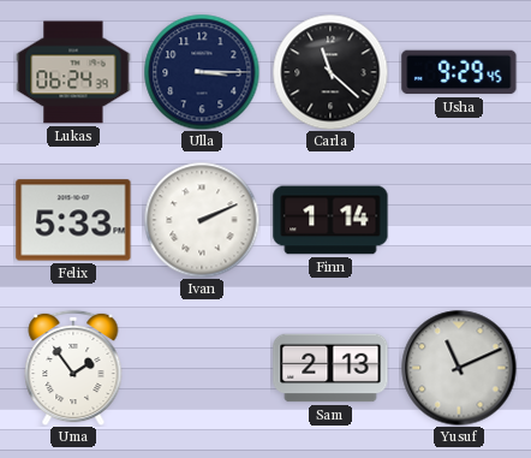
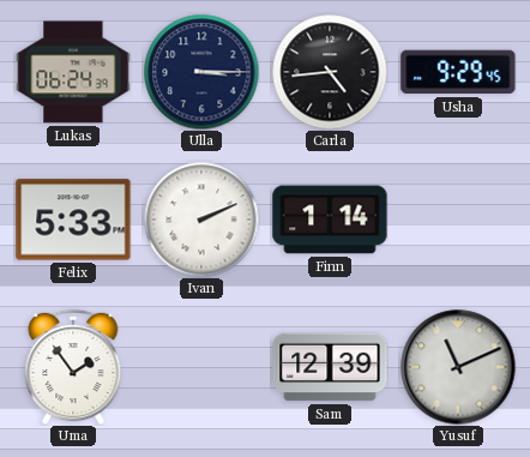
Carla: 11:22 -> 4:44 (330, 72)
Sam: 2:13 -> 12:39 (330, 367)
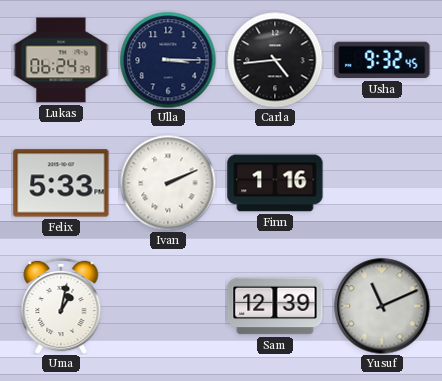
Usha: 9:29 -> 9:32 (382, 60)
Finn: 1:14 -> 1:16 (275, 183)
Uma: 1:54 -> 1:02 (61, 306)
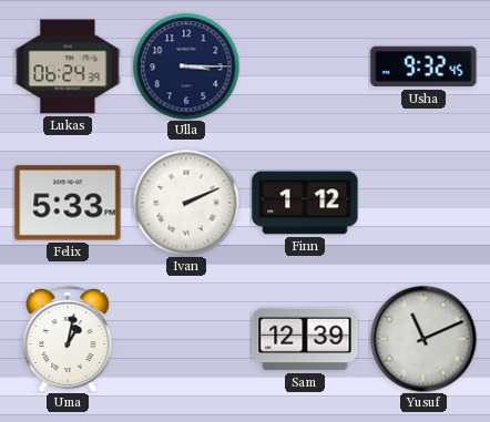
Carla: 4:44 -> none (275, 60)
Finn: 1:16 -> 1:12 (305, 203)
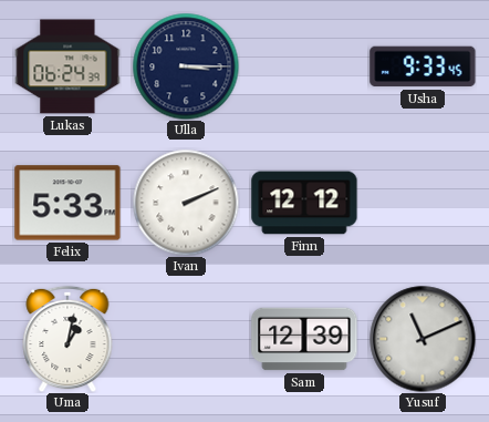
Usha: 9:32 -> 9:33 (423, 66)
Finn: 1:12 -> 12:12 (304, 203)
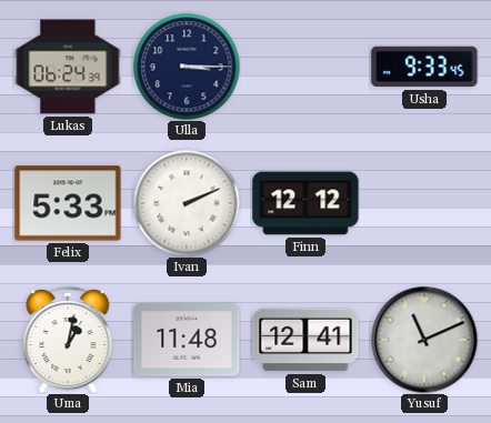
Mia: none -> 11:48 (187, 340)
Sam: 12:39 -> 12:41 (305, 340)
